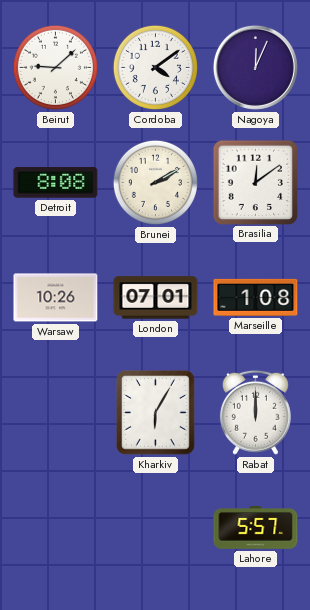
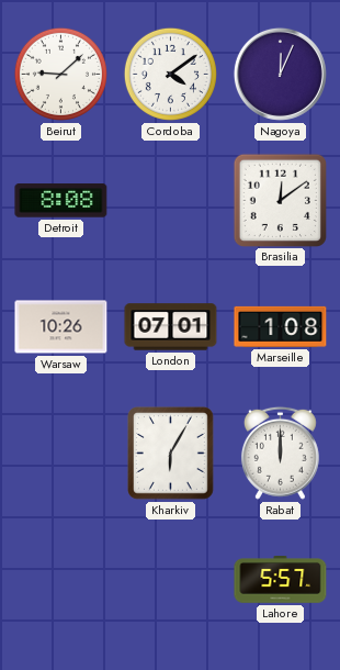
Brunei: 2:10 -> none (155, 182)
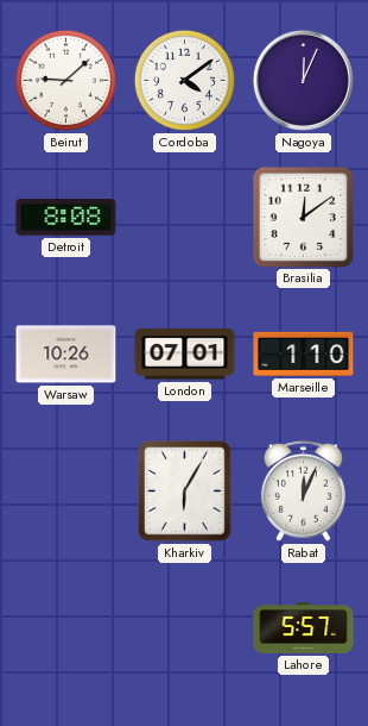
Marseille: 1:08 -> 1:10 (304, 353)
Rabat: 12:00 -> 12:04 (303, 490)
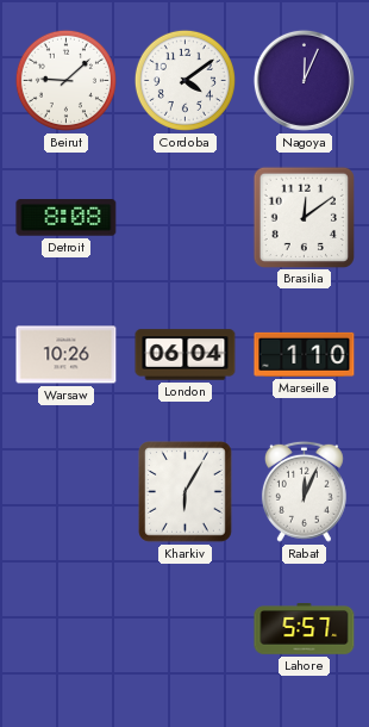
London: 07:01 -> 06:04 (186, 355)
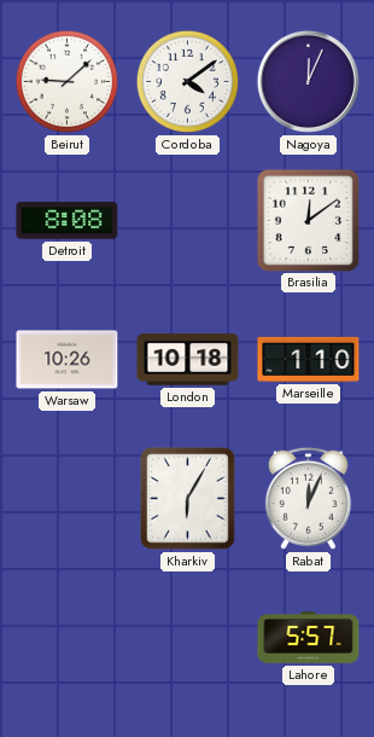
London: 06:04 -> 10:18 (188, 360)
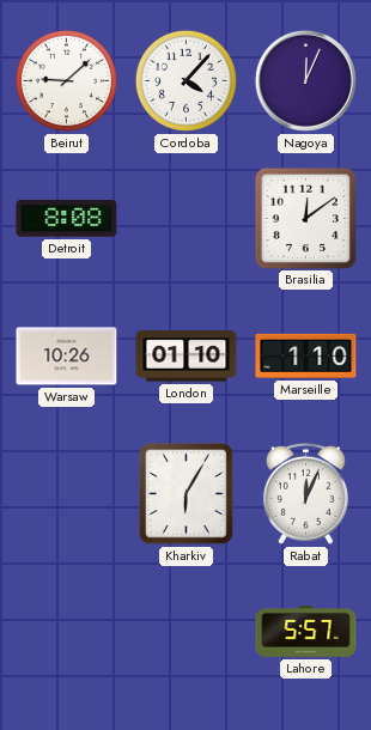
Cordoba: 4:09 -> 4:07 (185, 80)
London: 10:18 -> 01:10 (187, 357)
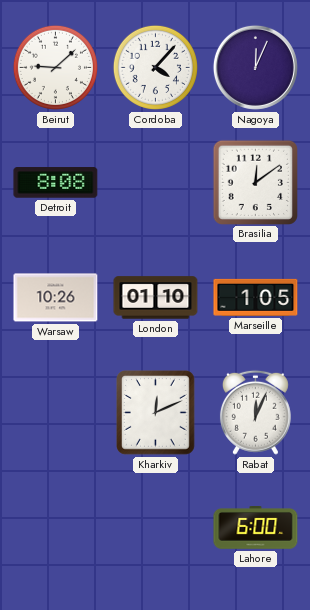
Marseille: 1:10 -> 1:05 (256, 297)
Kharkiv: 6:05 -> 12:11 (156, 413)
Lahore: 5:57 -> 6:00 (256, 528)
